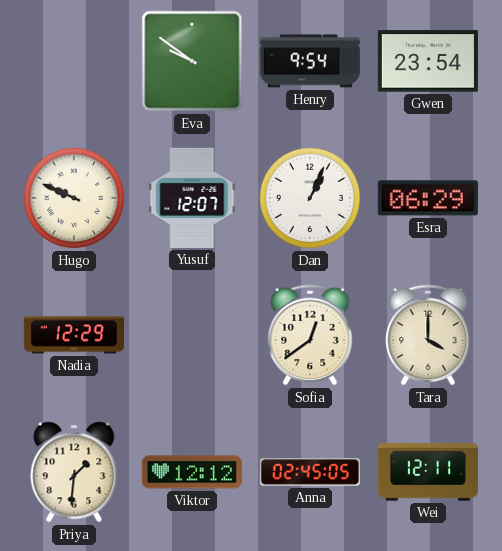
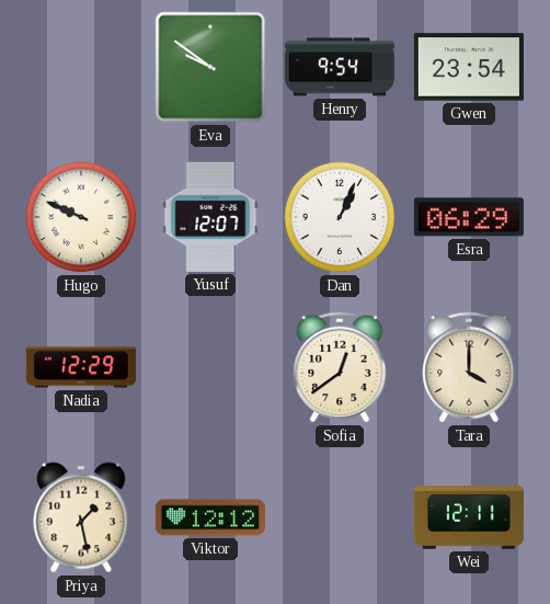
Priya: 1:31 -> 1:28 (81, 517)
Anna: 02:45 -> none (310, 472)
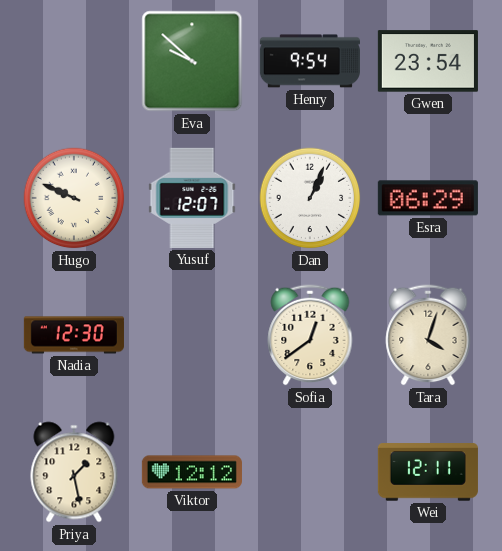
Eva: 9:51 -> 9:52 (192, 61)
Nadia: 12:29 -> 12:30 (74, 335)
Tara: 4:00 -> 4:03 (428, 335)
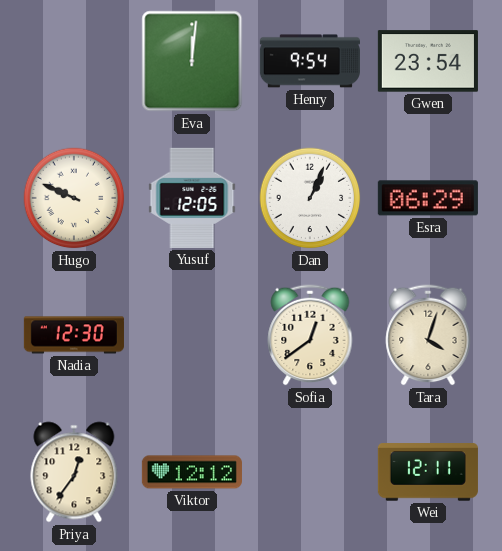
Eva: 9:52 -> 12:01 (192, 61)
Yusuf: 12:07 -> 12:05 (192, 198)
Priya: 1:28 -> 12:36 (74, 472)
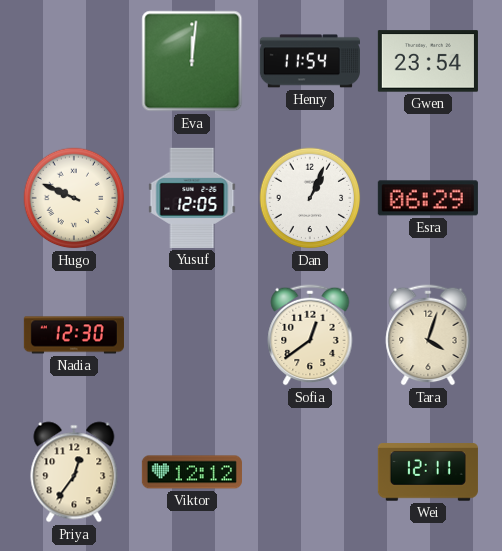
Henry: 9:54 -> 11:54 (310, 61)
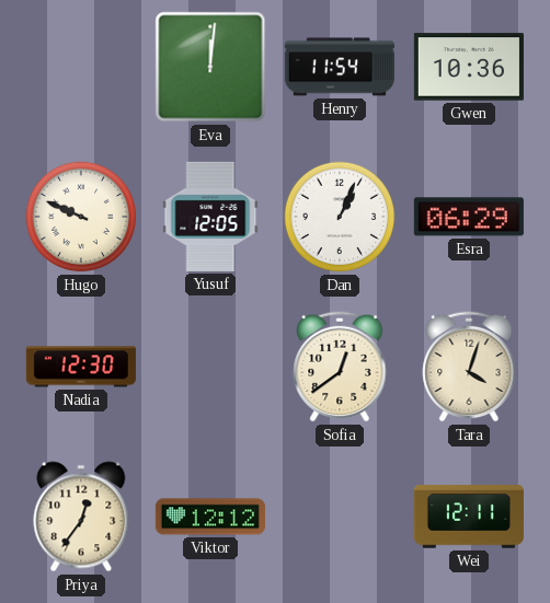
Gwen: 23:54 -> 10:36 (469, 67)
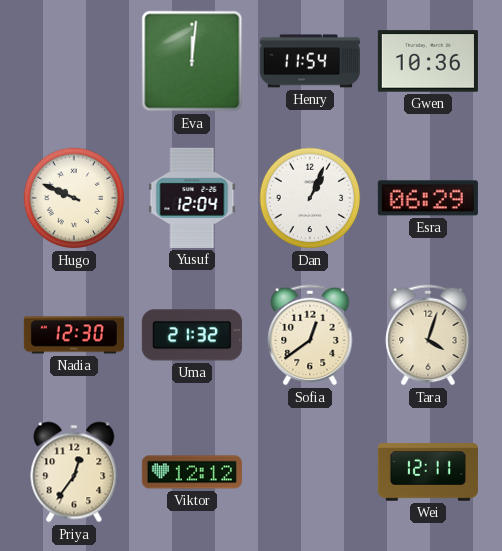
Yusuf: 12:05 -> 12:04 (192, 198)
Uma: none -> 21:32 (192, 335)
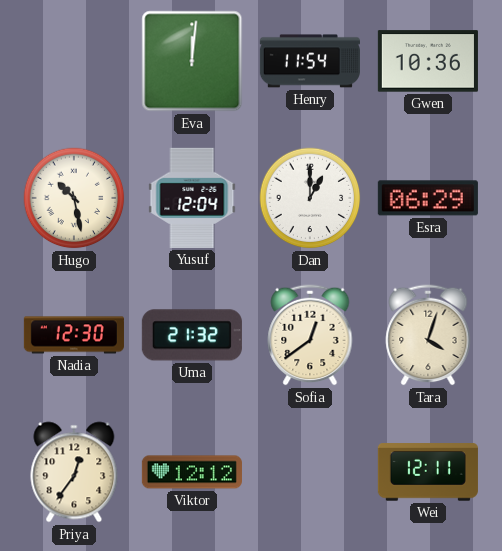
Hugo: 9:49 -> 10:28 (74, 198)
Dan: 1:04 -> 1:00 (310, 198)
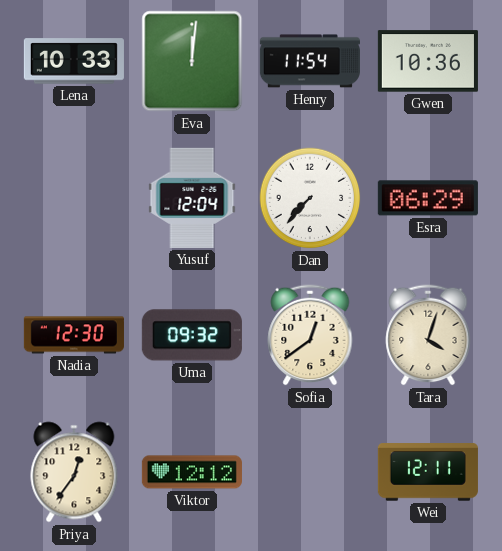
Lena: none -> 10:33 (74, 61)
Hugo: 10:28 -> none (74, 198)
Dan: 1:00 -> 7:37 (310, 198)
Uma: 21:32 -> 09:32 (192, 335)
